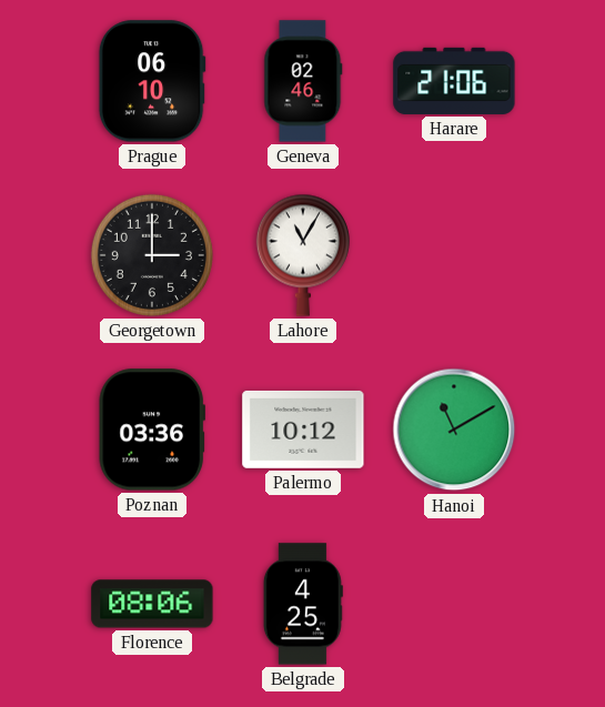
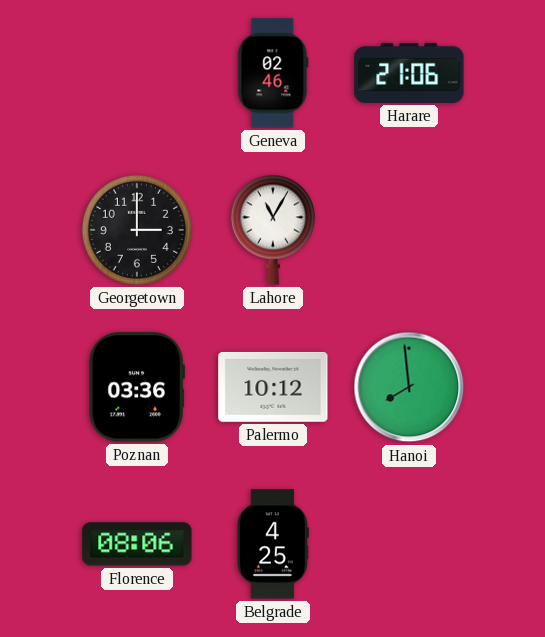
Prague: 06:10 -> none (152, 81)
Hanoi: 11:10 -> 7:59 (409, 387)
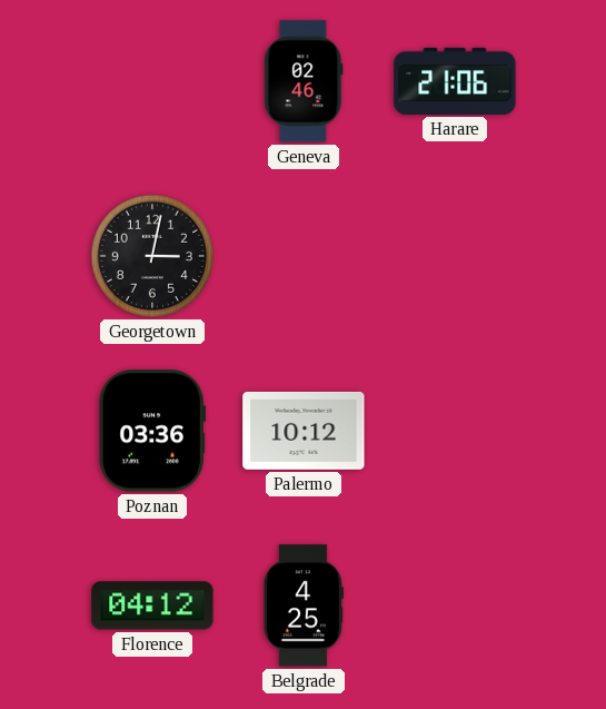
Georgetown: 3:00 -> 3:02 (152, 256)
Lahore: 11:05 -> none (273, 230)
Hanoi: 7:59 -> none (409, 387)
Florence: 08:06 -> 04:12 (152, 605)
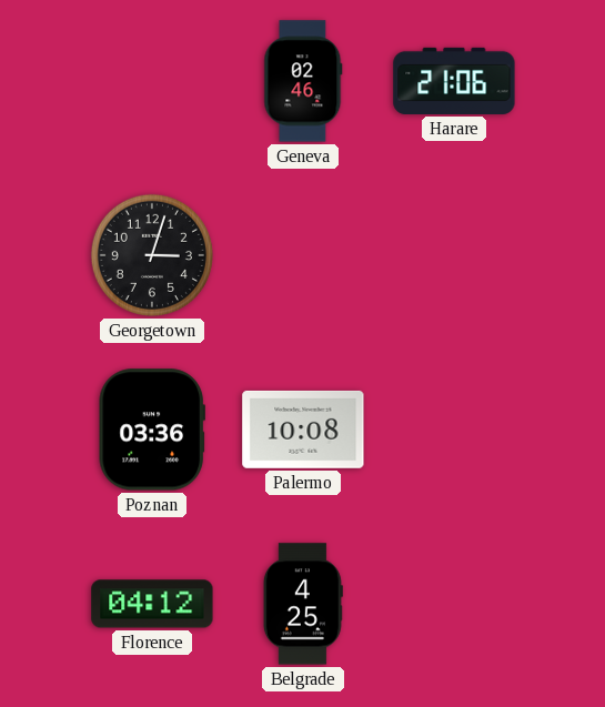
Georgetown: 3:02 -> 3:03 (152, 255)
Palermo: 10:12 -> 10:08 (303, 430)
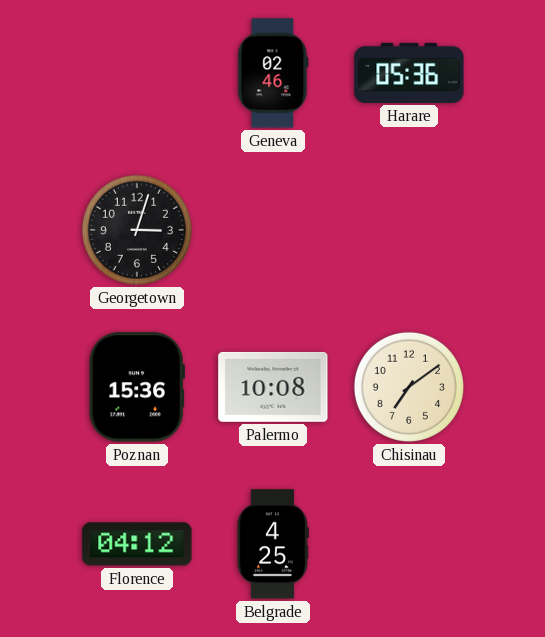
Harare: 21:06 -> 05:36 (409, 73)
Poznan: 03:36 -> 15:36 (137, 387)
Chisinau: none -> 7:09 (409, 387)
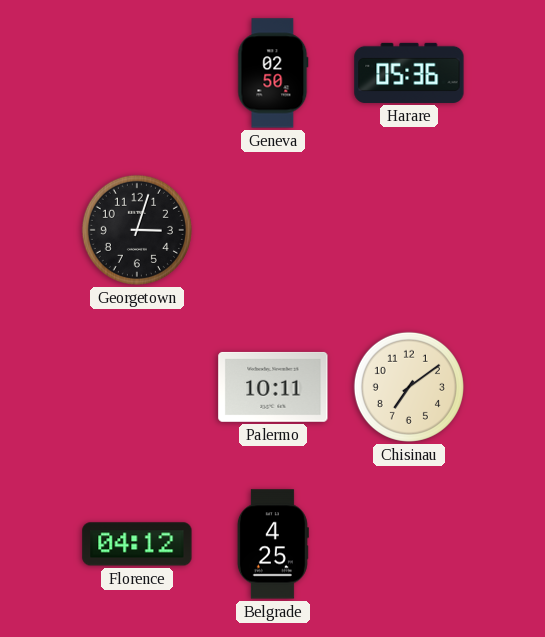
Geneva: 02:46 -> 02:50 (273, 73)
Poznan: 15:36 -> none (137, 387)
Palermo: 10:08 -> 10:11 (273, 387)
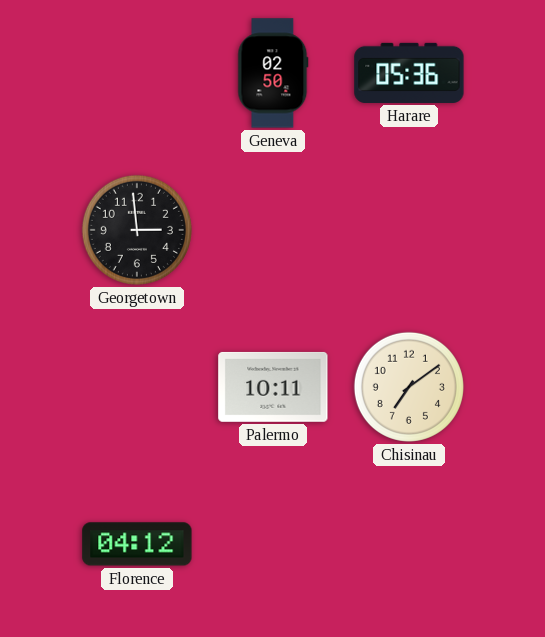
Georgetown: 3:03 -> 2:59 (137, 230)
Belgrade: 4:25 -> none (273, 544)
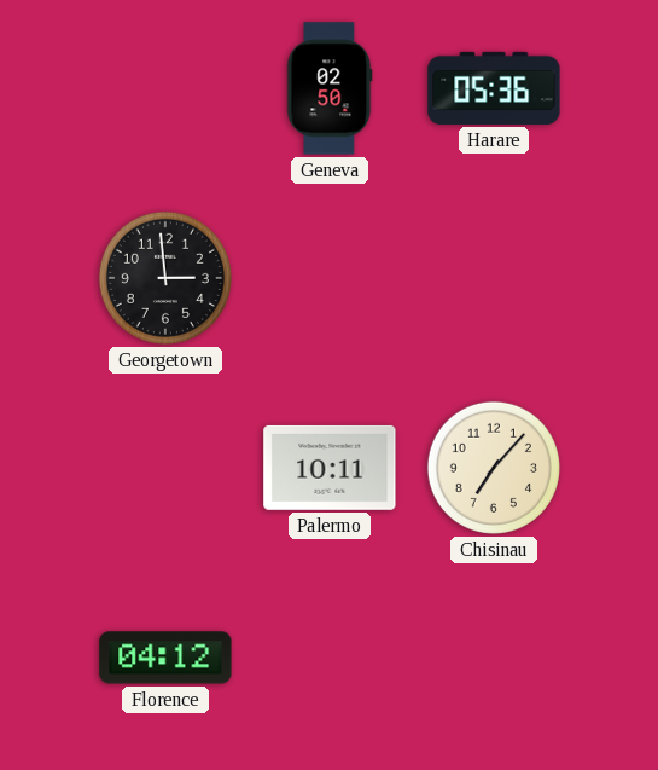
Chisinau: 7:09 -> 7:07 (494, 468)
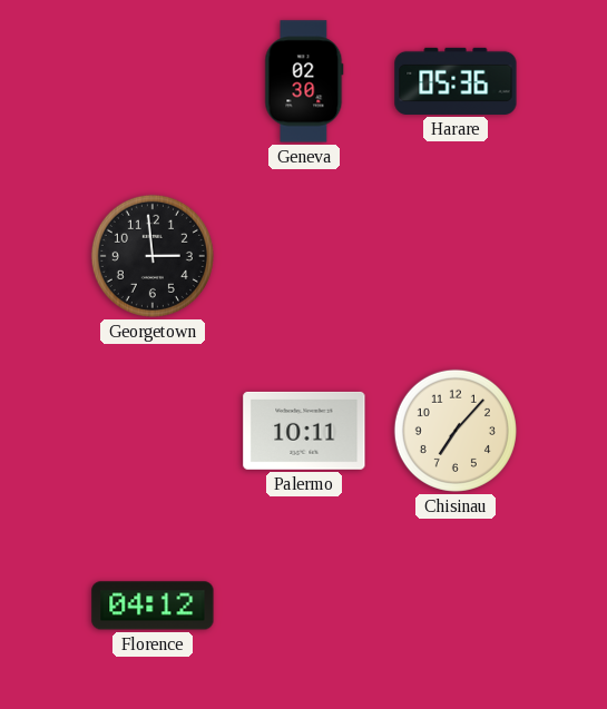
Geneva: 02:50 -> 02:30 (304, 81)
